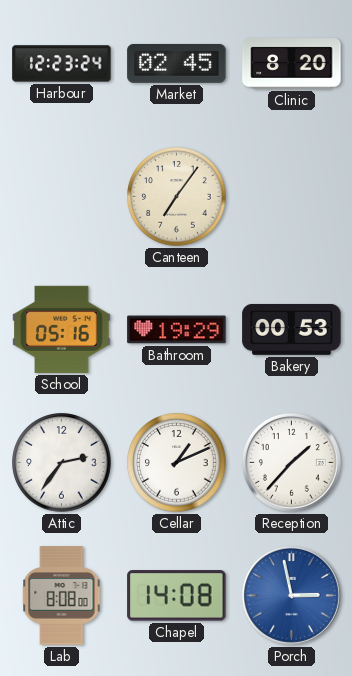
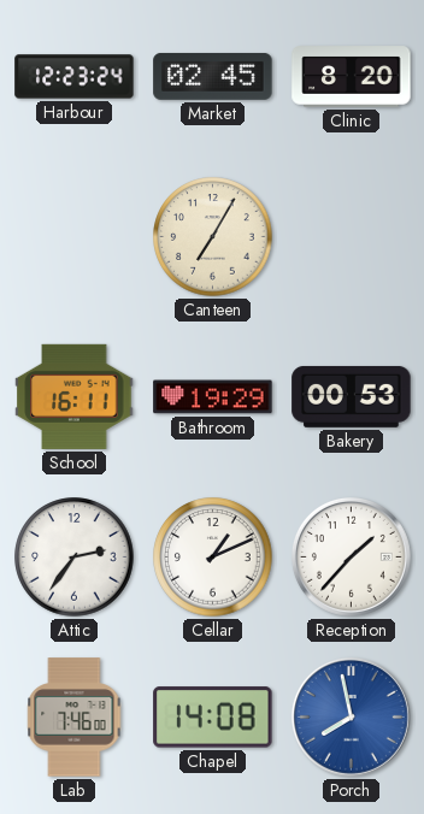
Canteen: 7:06 -> 7:05 (213, 237)
School: 05:16 -> 16:11 (75, 396)
Lab: 8:08 -> 7:46 (75, 718)
Porch: 2:58 -> 7:58 (351, 716)
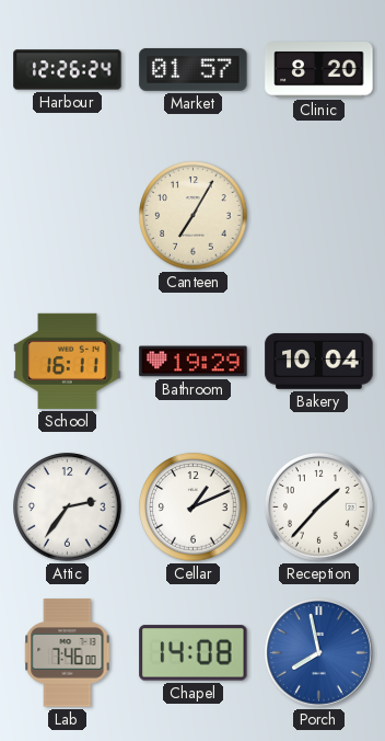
Harbour: 12:23 -> 12:26 (68, 70)
Market: 02:45 -> 01:57 (194, 69)
Bakery: 00:53 -> 10:04 (319, 361)
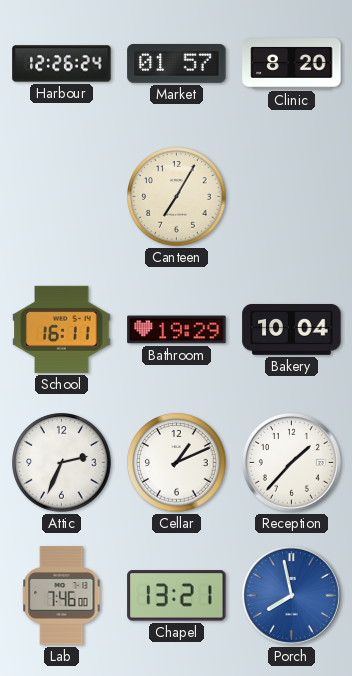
Attic: 2:36 -> 2:34 (62, 463)
Chapel: 14:08 -> 13:21 (177, 596)
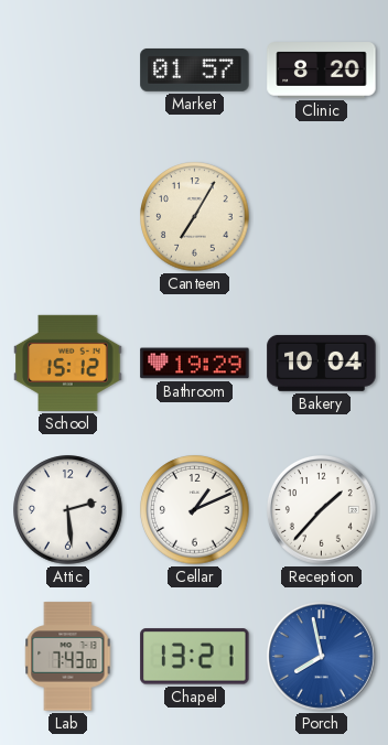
Harbour: 12:26 -> none (62, 64)
School: 16:11 -> 15:12 (68, 363)
Attic: 2:34 -> 2:29 (68, 510)
Lab: 7:46 -> 7:43 (68, 657)
